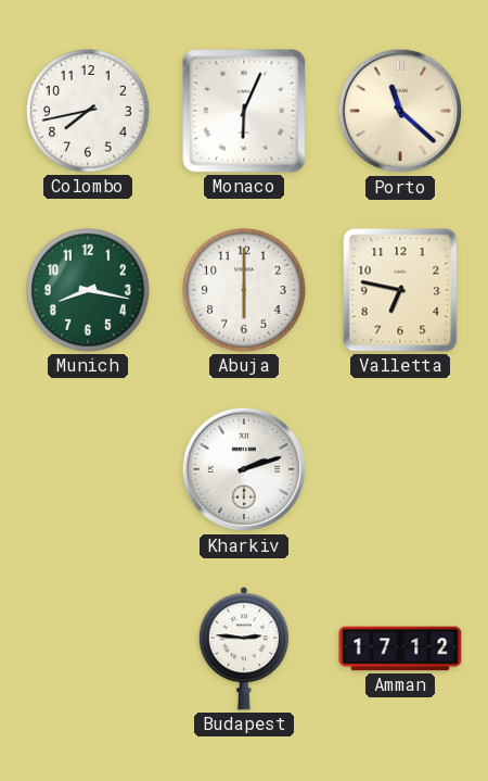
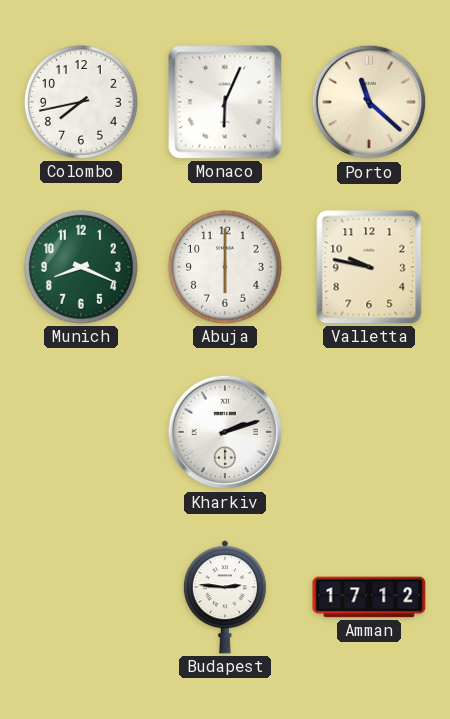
Munich: 8:17 -> 8:19 (81, 267)
Valletta: 6:47 -> 9:47 (369, 267)
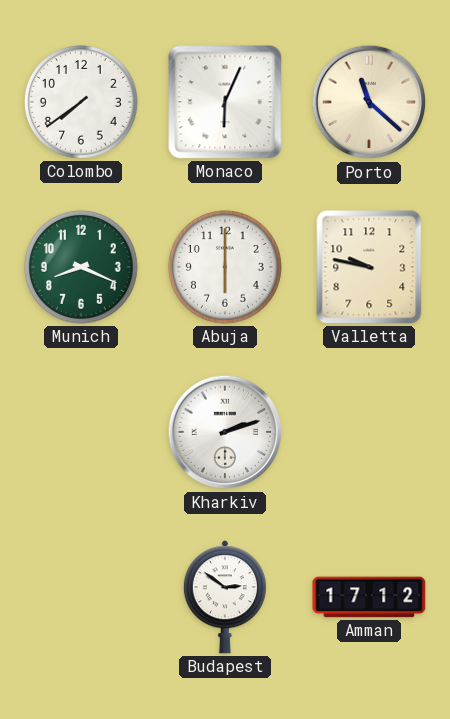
Colombo: 7:43 -> 7:39 (81, 102)
Budapest: 2:46 -> 2:51 (225, 597)
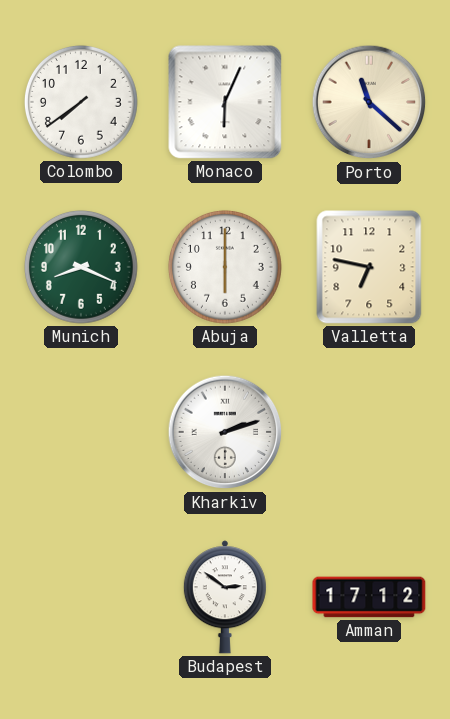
Valletta: 9:47 -> 6:47 (369, 267)
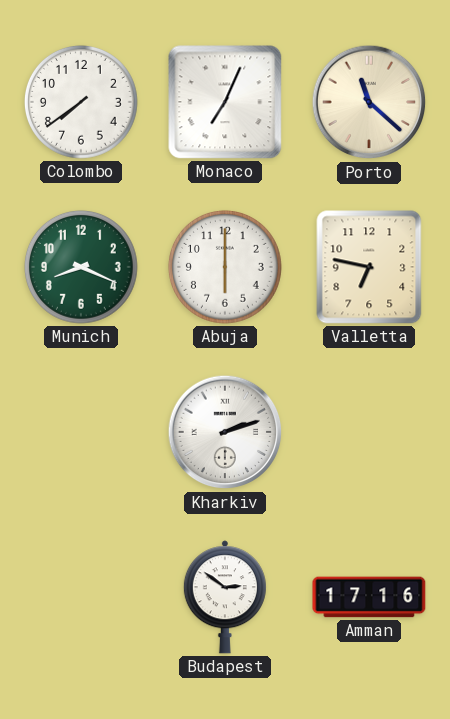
Monaco: 6:04 -> 7:04 (225, 102)
Amman: 17:12 -> 17:16 (369, 597)
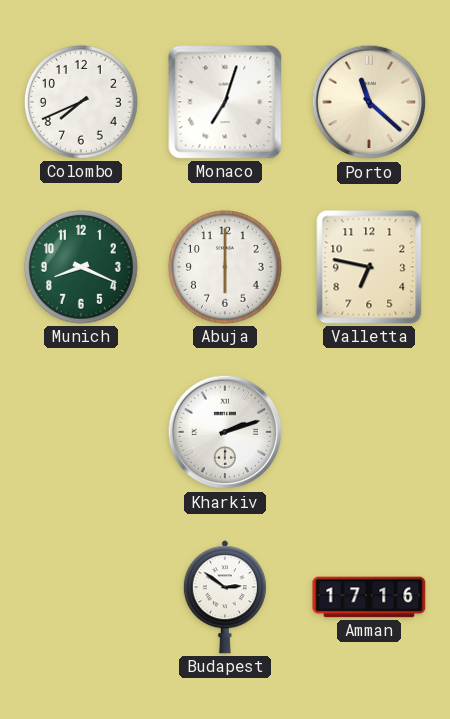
Colombo: 7:39 -> 7:41 (81, 102)
Monaco: 7:04 -> 7:03 (225, 102)
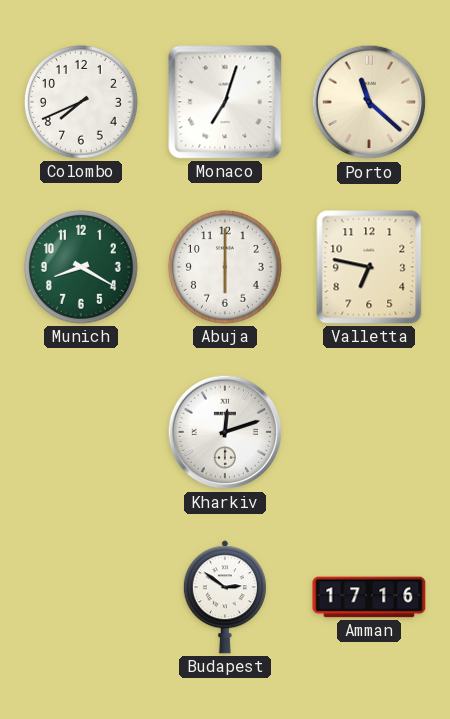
Munich: 8:19 -> 8:20 (81, 267)
Kharkiv: 2:12 -> 12:12 (225, 432)
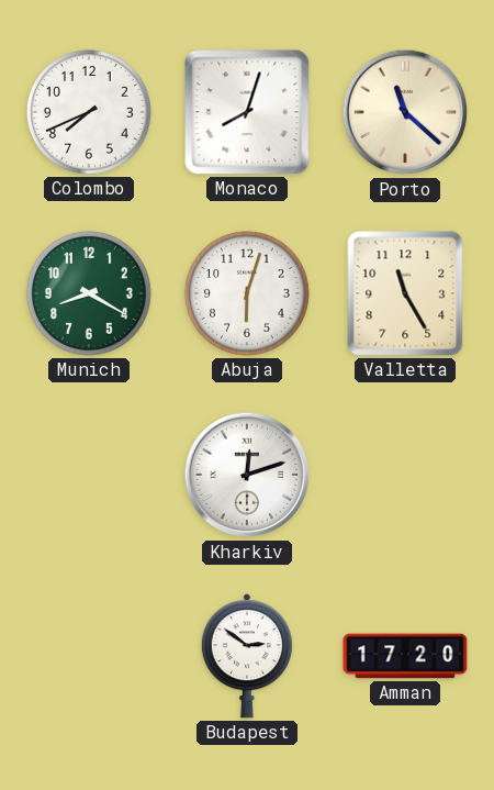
Monaco: 7:03 -> 8:03 (247, 112)
Abuja: 6:00 -> 6:03 (247, 293)
Valletta: 6:47 -> 11:25 (405, 293)
Amman: 17:16 -> 17:20 (405, 656)
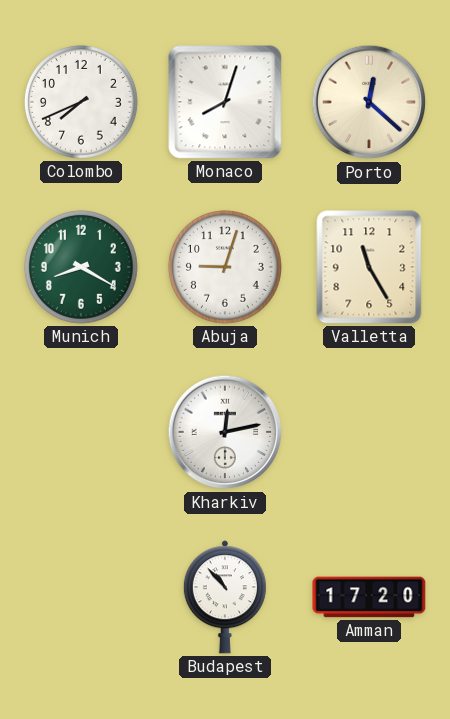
Porto: 11:22 -> 12:22 (369, 102)
Abuja: 6:03 -> 9:03 (225, 267)
Kharkiv: 12:12 -> 12:13 (225, 432)
Budapest: 2:51 -> 10:53 (225, 597)
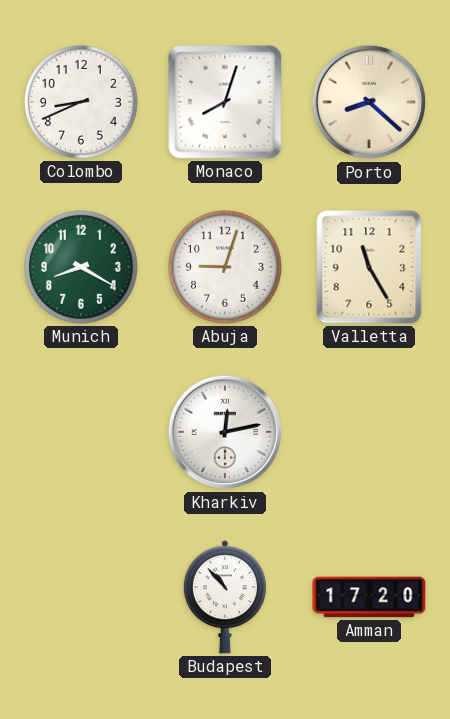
Colombo: 7:41 -> 8:41 (81, 102)
Porto: 12:22 -> 8:22 (369, 102)
